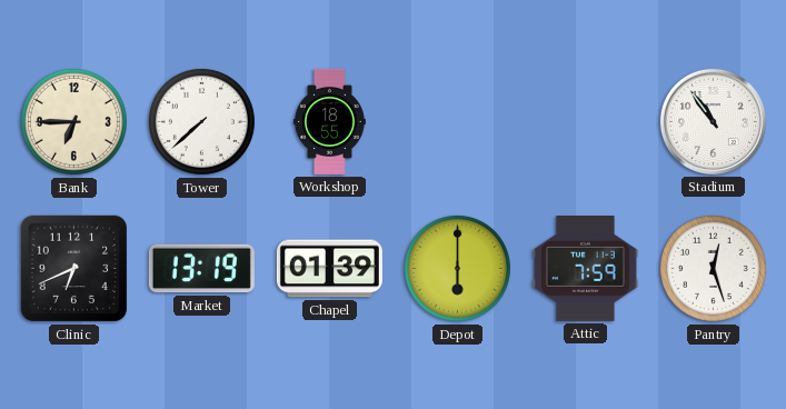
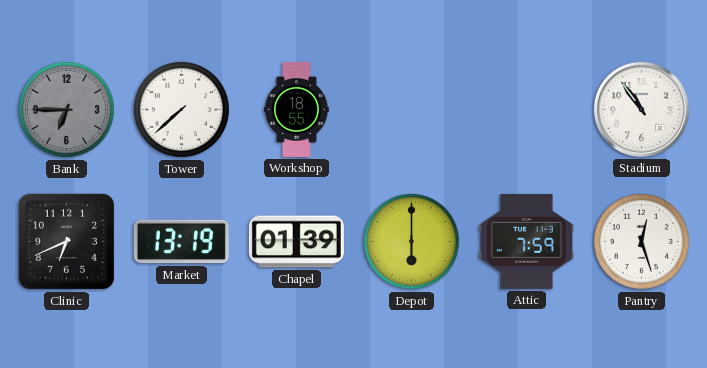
Bank dial: cream -> grey (66, 109)
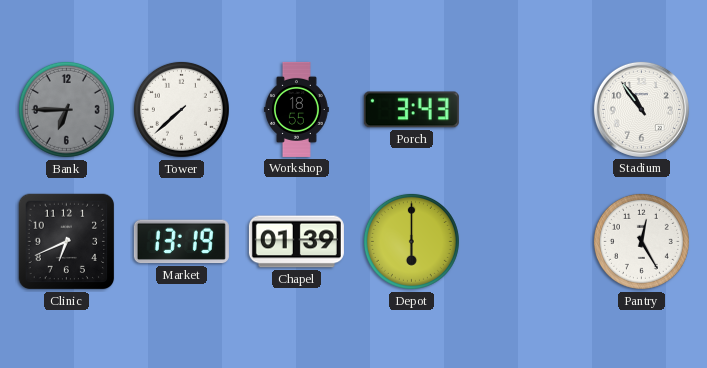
Porch: none -> 3:43 (411, 110)
Attic: 7:59 -> none (526, 242)
Pantry: 12:27 -> 12:25 (641, 241)
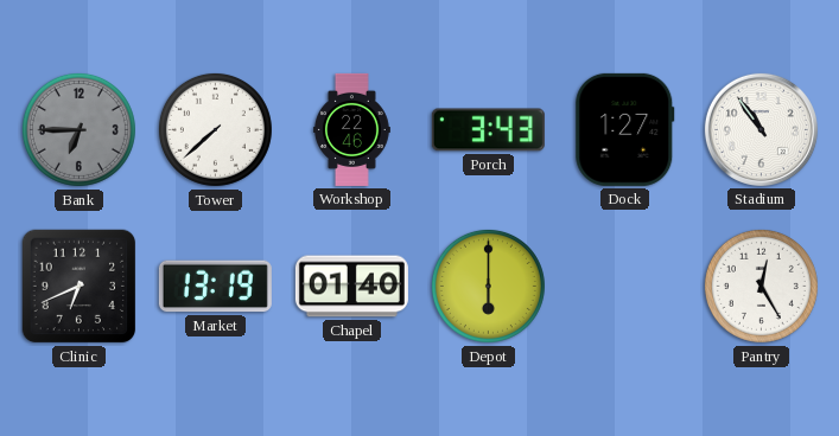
Workshop: 18:55 -> 22:46 (351, 129)
Dock: none -> 1:27 (625, 129)
Chapel: 01:39 -> 01:40 (351, 287)
